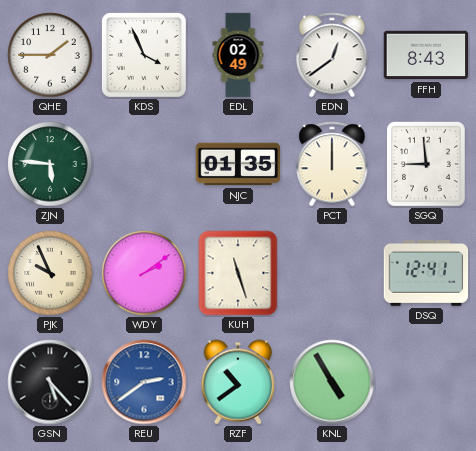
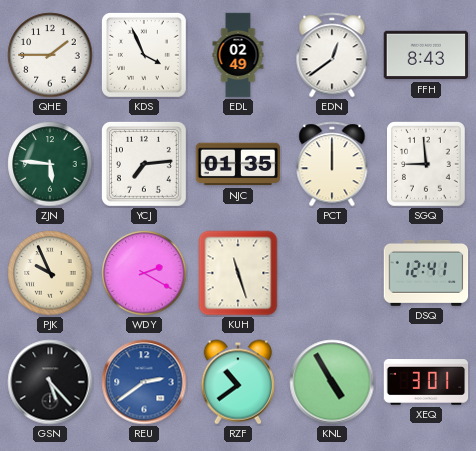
YCJ: none -> 7:14 (144, 164)
WDY: 2:09 -> 2:20 (144, 273)
XEQ: none -> 3:01 (426, 382)
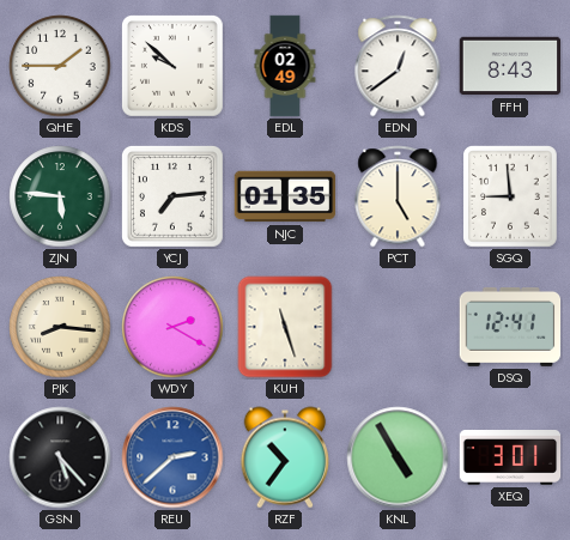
KDS: 3:56 -> 9:52 (172, 66)
PCT: 12:00 -> 5:00 (398, 196)
PJK: 9:56 -> 8:16 (60, 327)
REU: 2:39 -> 2:38 (172, 457)
RZF: 10:39 -> 10:36 (285, 457)
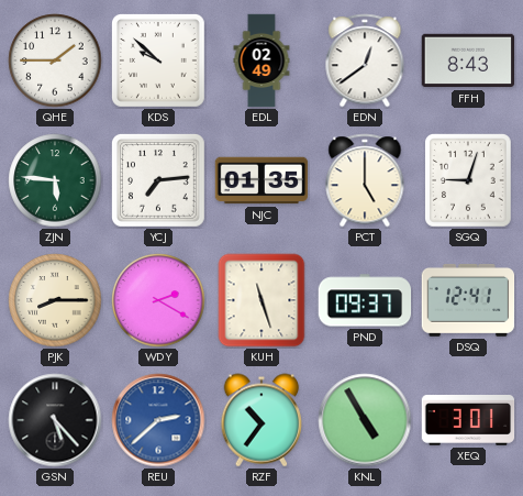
SGQ: 8:59 -> 9:03 (469, 181)
PJK: 8:16 -> 8:15 (55, 300)
PND: none -> 09:37 (365, 300)
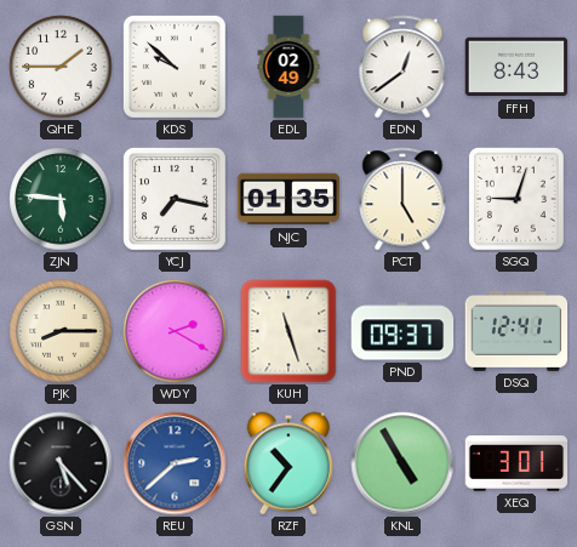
YCJ: 7:14 -> 7:17 (175, 199)
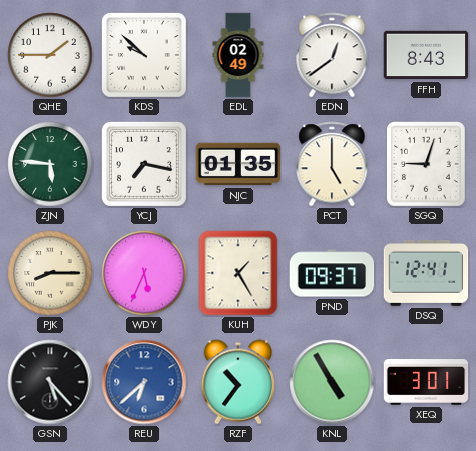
WDY: 2:20 -> 5:34 (144, 273)
KUH: 11:27 -> 1:25 (238, 273)
REU: 2:38 -> 6:38 (144, 382)
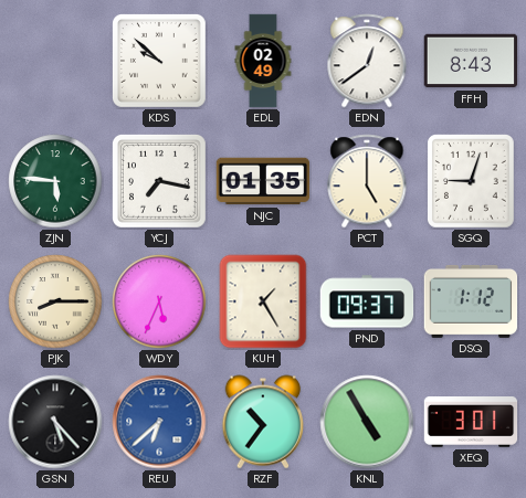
QHE: 1:45 -> none (50, 55)
DSQ: 12:41 -> 1:12 (471, 301)
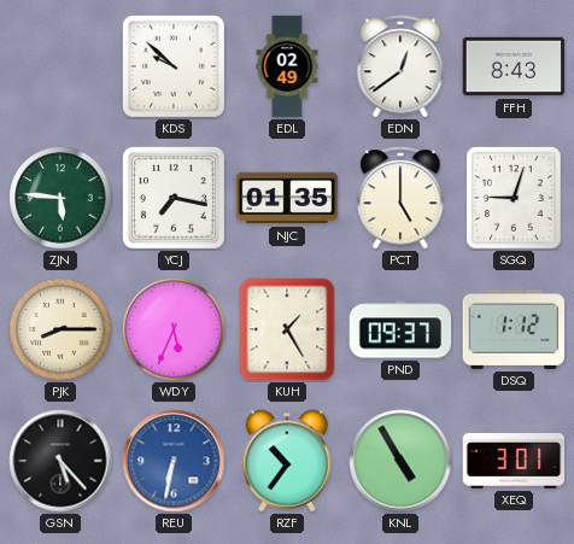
REU: 6:38 -> 6:32 (174, 461)
